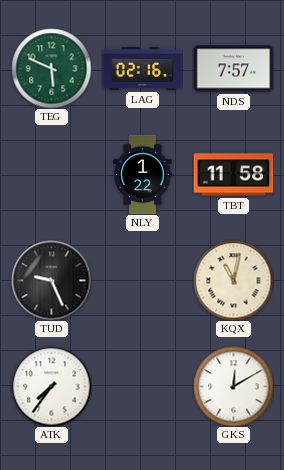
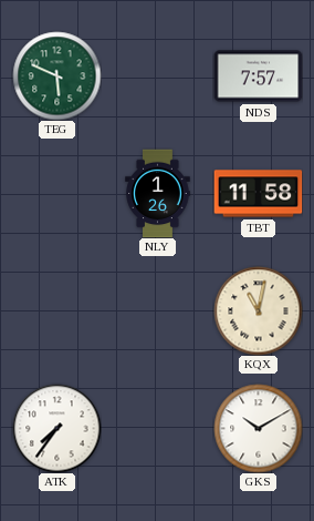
LAG: 02:16 -> none (142, 68)
NLY: 1:22 -> 1:26 (158, 193)
TUD: 9:26 -> none (51, 280)
GKS: 12:10 -> 10:10 (258, 428)
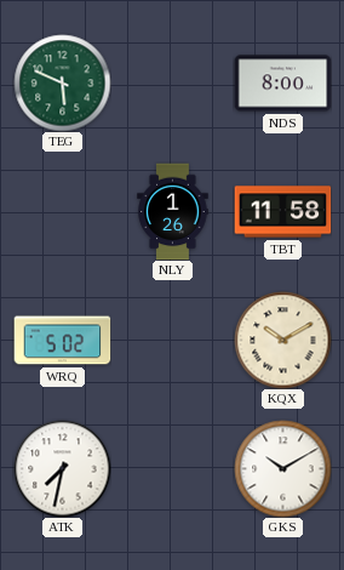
NDS: 7:57 -> 8:00 (282, 84)
WRQ: none -> 5:02 (62, 341)
KQX: 11:02 -> 10:10 (282, 340)
ATK: 7:36 -> 7:32 (62, 468)
